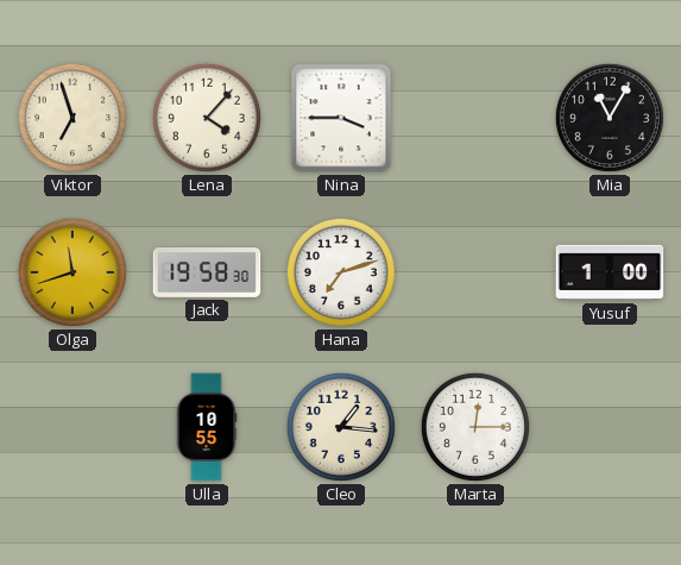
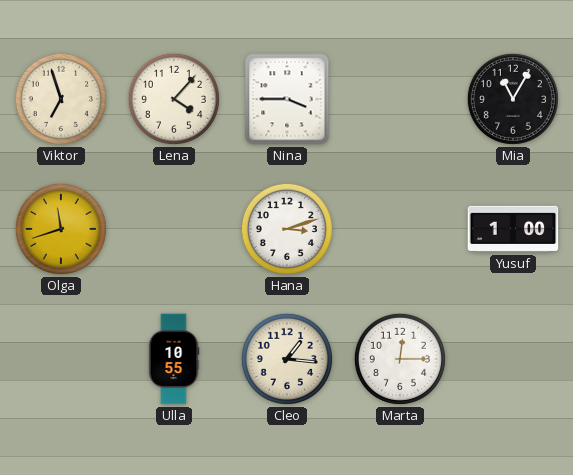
Jack: 19:58 -> none (207, 274)
Hana: 7:12 -> 3:12 (287, 229)
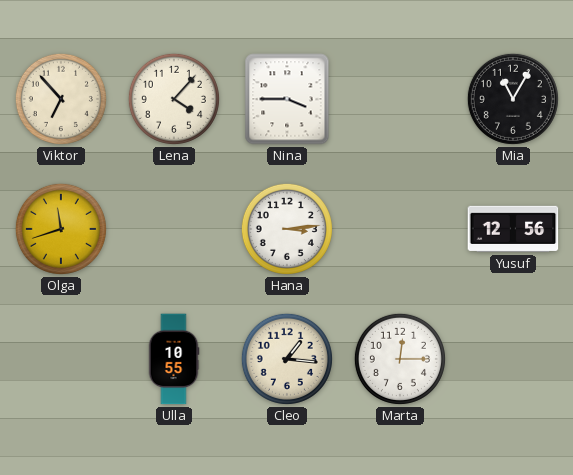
Viktor: 6:57 -> 6:53 (61, 99)
Hana: 3:12 -> 3:14 (287, 229)
Yusuf: 1:00 -> 12:56 (513, 229)
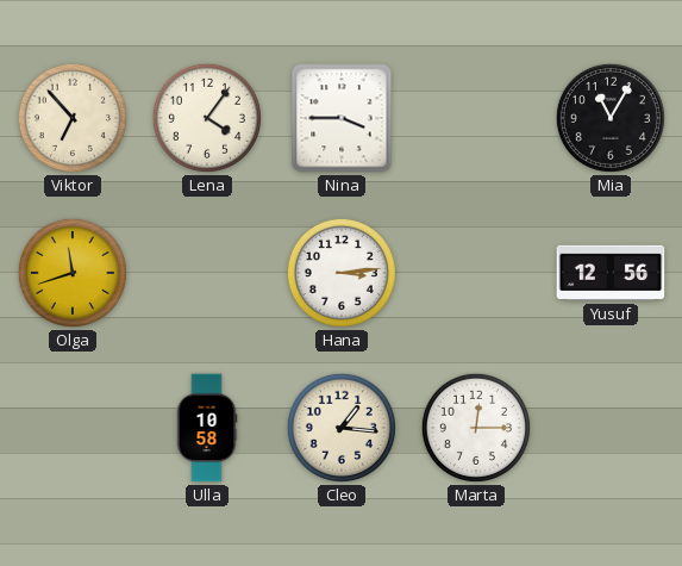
Lena: 4:07 -> 4:06 (207, 118)
Ulla: 10:55 -> 10:58 (207, 428)
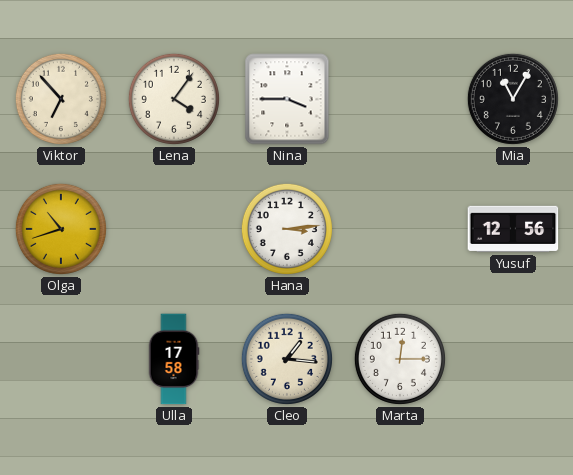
Olga: 11:42 -> 10:42 (61, 229)
Ulla: 10:58 -> 17:58 (174, 359)
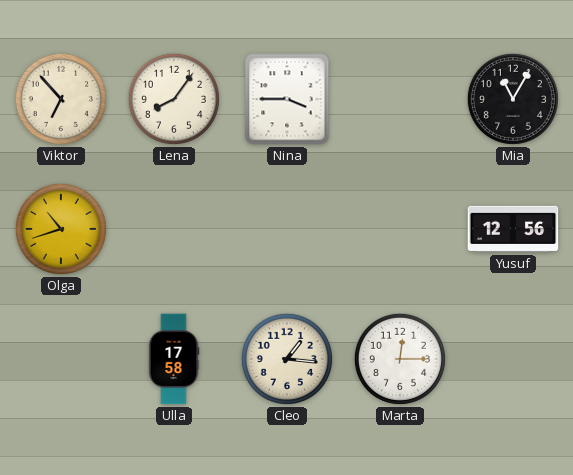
Lena: 4:06 -> 8:06 (174, 99)
Hana: 3:14 -> none (287, 229)
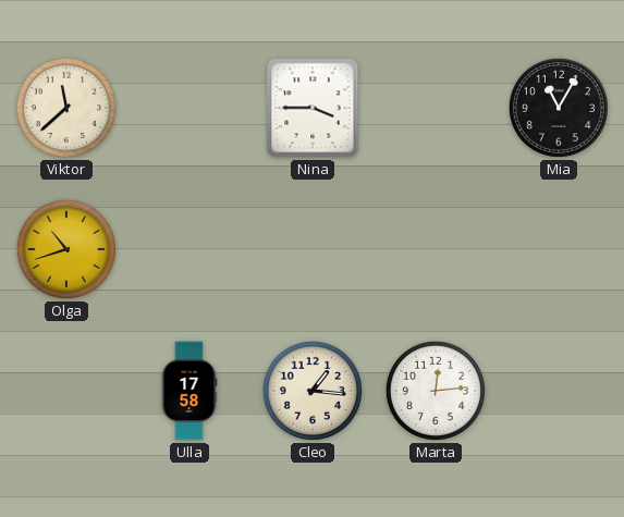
Viktor: 6:53 -> 11:38 (66, 108)
Lena: 8:06 -> none (174, 99)
Yusuf: 12:56 -> none (513, 229)
Marta: 12:15 -> 12:14 (436, 391)
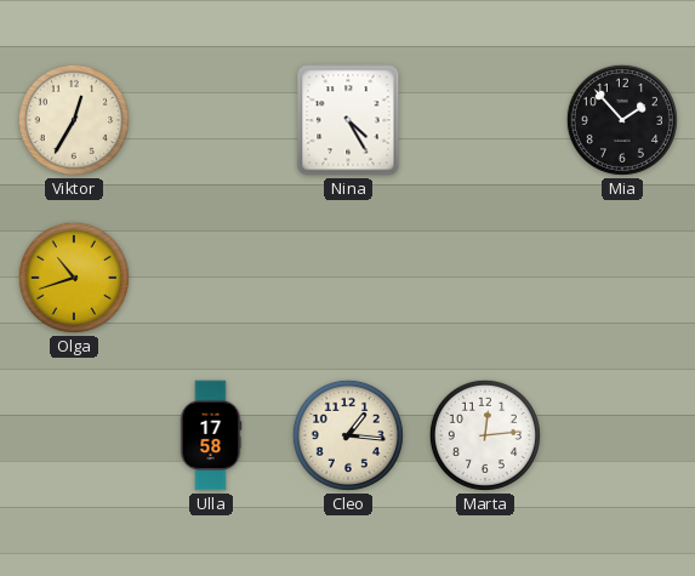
Viktor: 11:38 -> 12:35 (74, 120)
Nina: 3:45 -> 4:25 (348, 120)
Mia: 11:05 -> 1:53 (622, 120)
